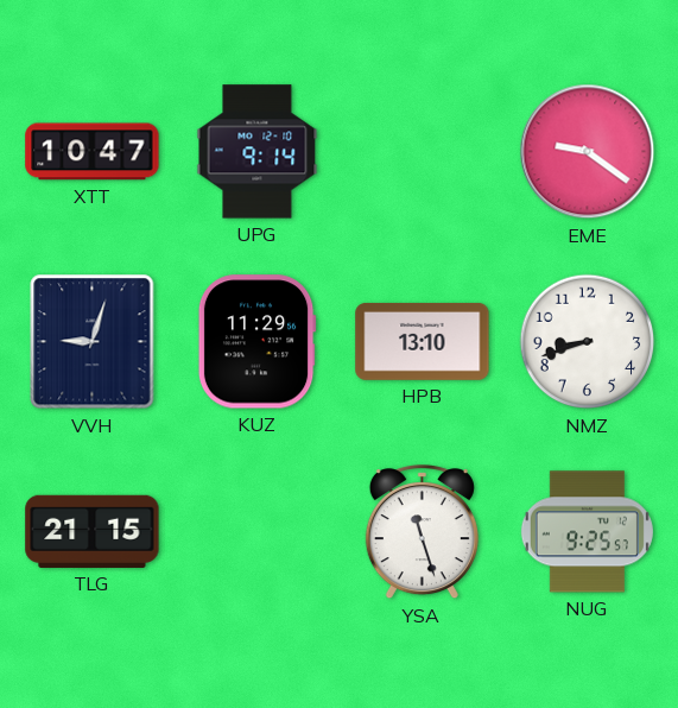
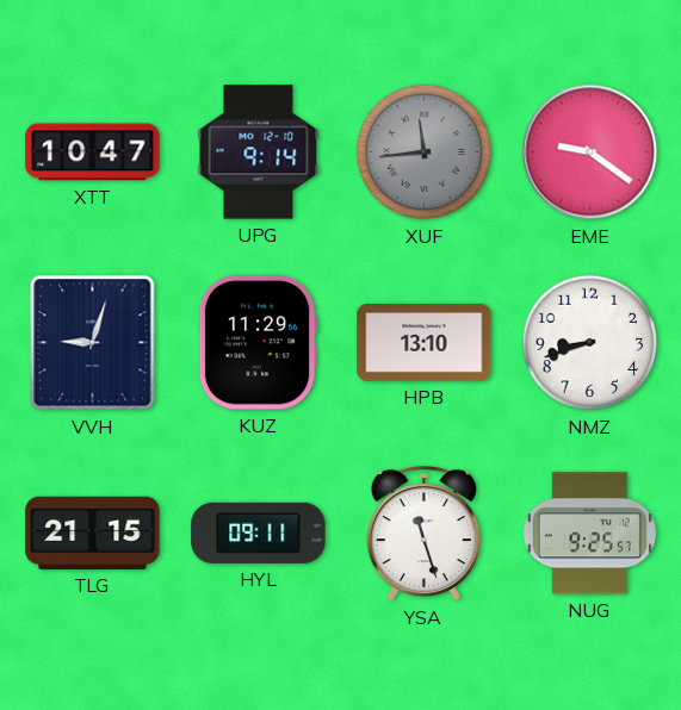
XUF: none -> 11:44 (425, 152)
HYL: none -> 09:11 (259, 532)
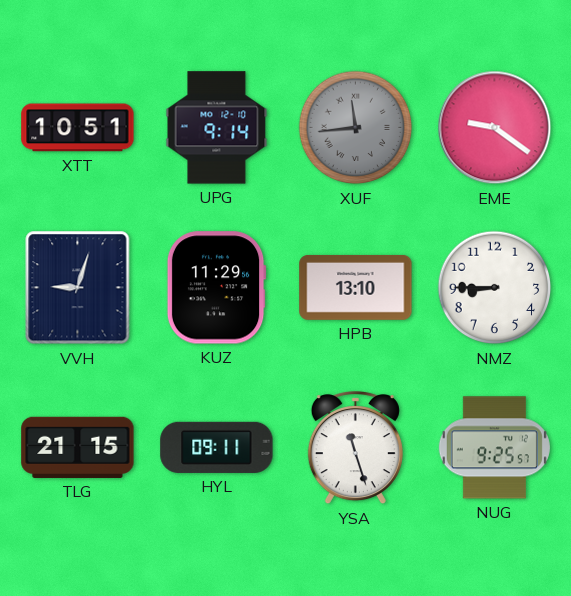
XTT: 10:47 -> 10:51 (78, 128)
NMZ: 8:42 -> 8:45 (495, 288)
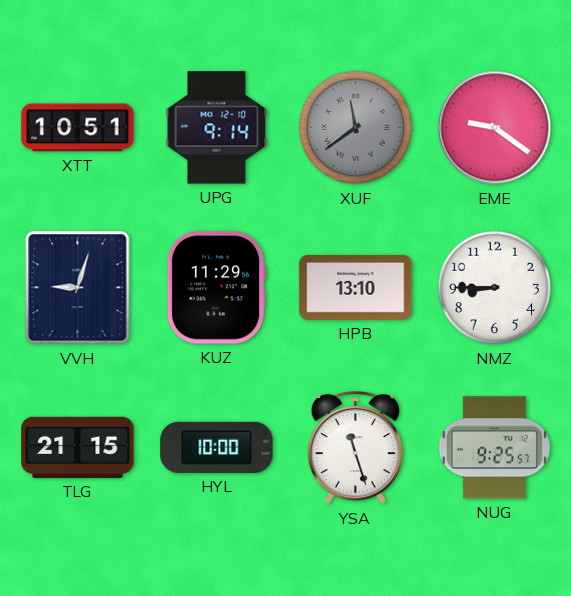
XUF: 11:44 -> 11:39 (356, 128)
HYL: 09:11 -> 10:00 (217, 447)
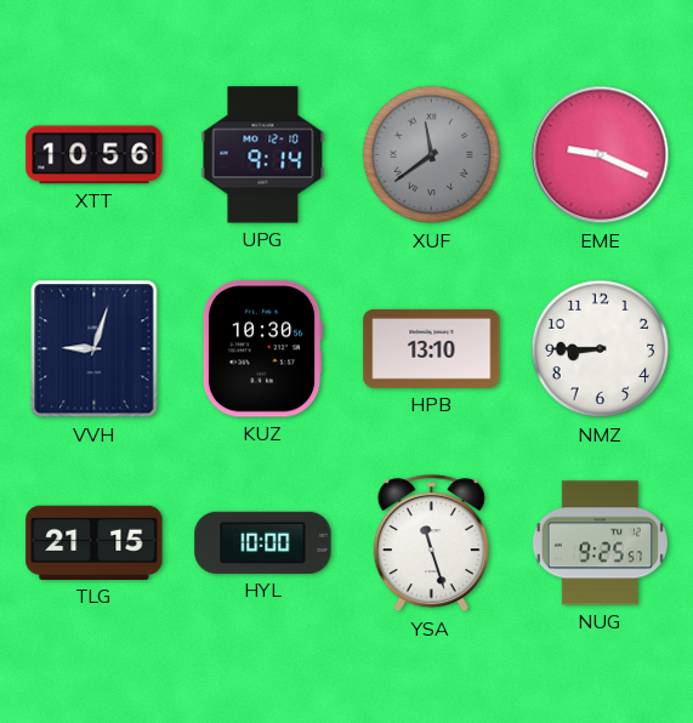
XTT: 10:51 -> 10:56 (95, 155)
EME: 9:21 -> 9:19 (601, 155)
KUZ: 11:29 -> 10:30 (262, 349)
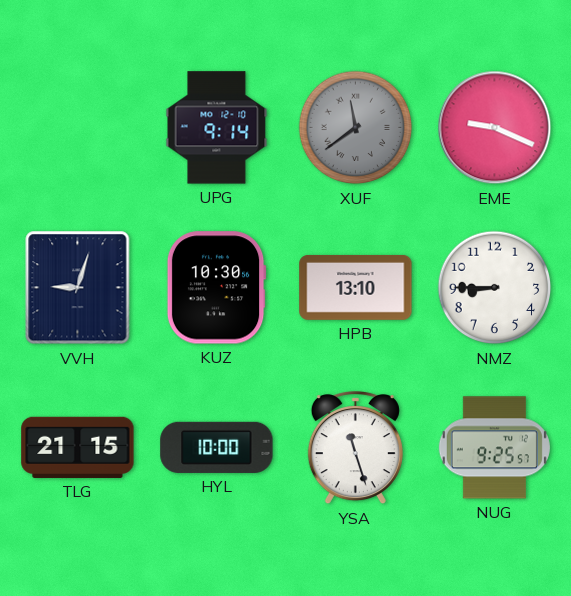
XTT: 10:56 -> none (95, 155)
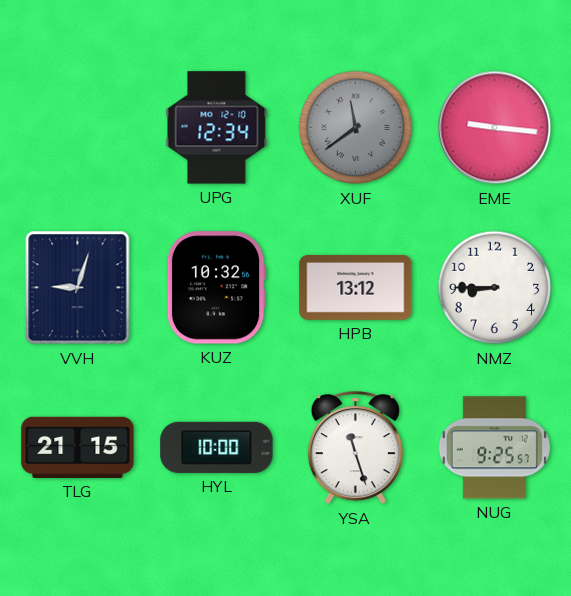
UPG: 9:14 -> 12:34 (217, 128)
EME: 9:19 -> 9:16 (495, 128)
KUZ: 10:30 -> 10:32 (216, 288)
HPB: 13:10 -> 13:12 (356, 287)
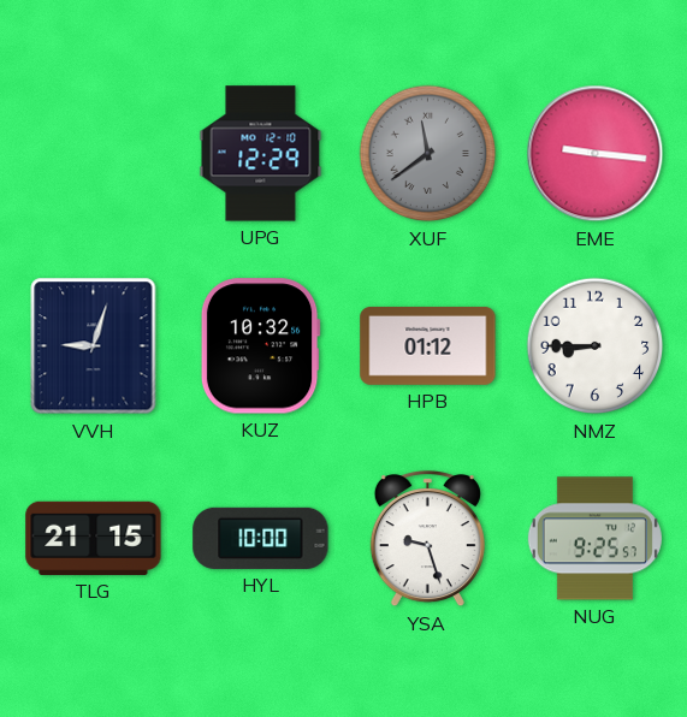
UPG: 12:34 -> 12:29 (261, 154)
HPB: 13:12 -> 01:12 (428, 345)
YSA: 11:27 -> 9:27 (427, 539)
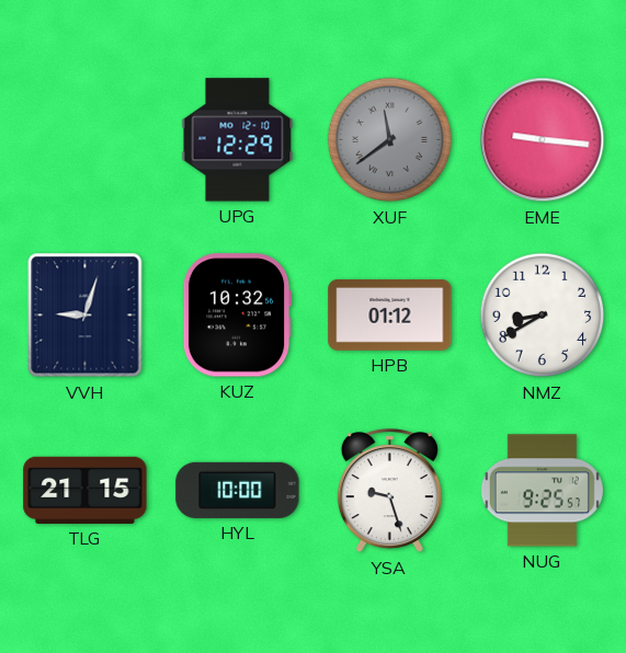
NMZ: 8:45 -> 8:40 (543, 316)
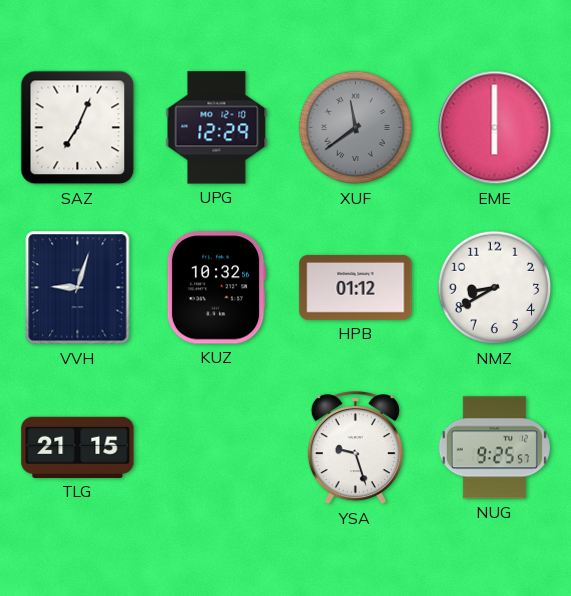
SAZ: none -> 7:04 (78, 128)
EME: 9:16 -> 6:00 (495, 128)
HYL: 10:00 -> none (238, 490)
